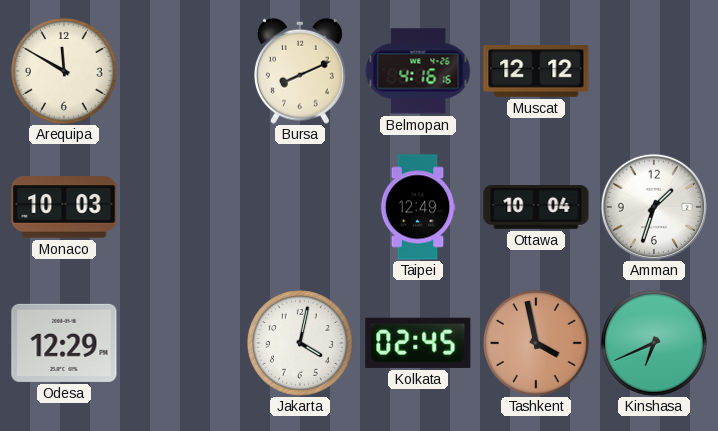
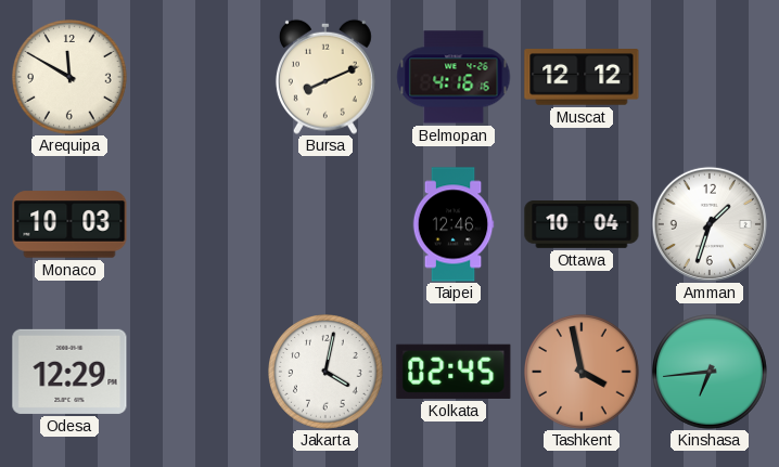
Taipei: 12:49 -> 12:46 (454, 224)
Kinshasa: 6:41 -> 6:44 (710, 373)
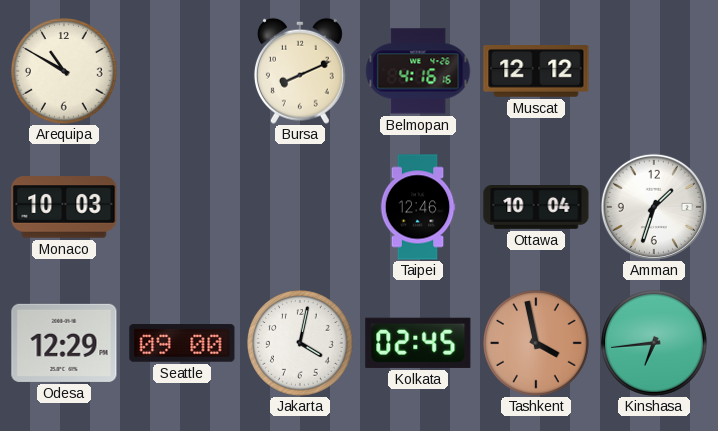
Arequipa: 11:50 -> 10:50 (64, 72)
Seattle: none -> 09:00 (182, 343)
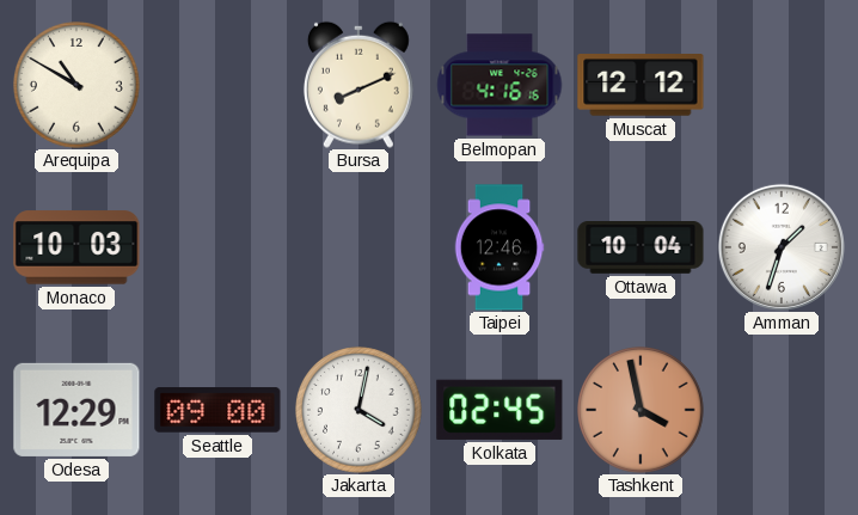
Kinshasa: 6:44 -> none (654, 344)
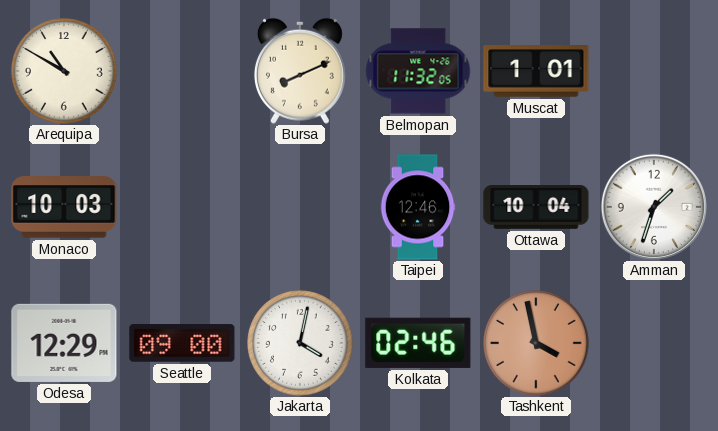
Belmopan: 4:16 -> 11:32 (418, 71)
Muscat: 12:12 -> 1:01 (536, 71)
Kolkata: 02:45 -> 02:46 (418, 343)
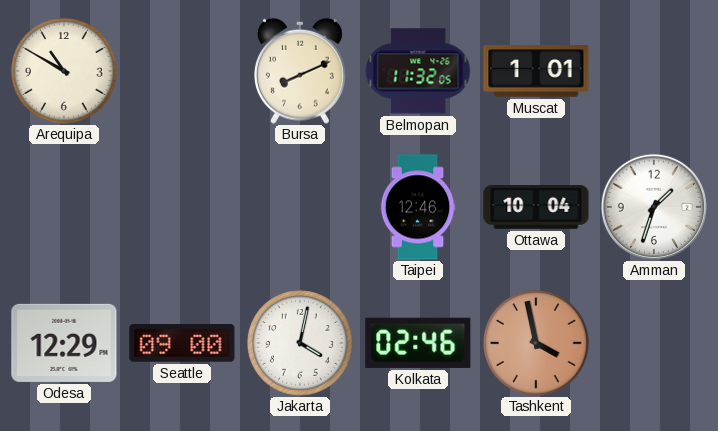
Monaco: 10:03 -> none (64, 207)
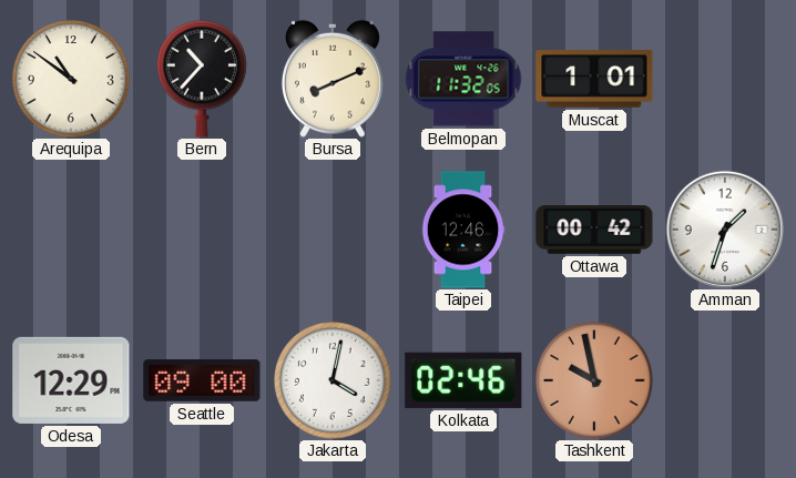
Arequipa: 10:50 -> 10:51 (71, 80)
Bern: none -> 10:37 (203, 79)
Ottawa: 10:04 -> 00:42 (594, 231)
Tashkent: 3:58 -> 9:58 (594, 382)
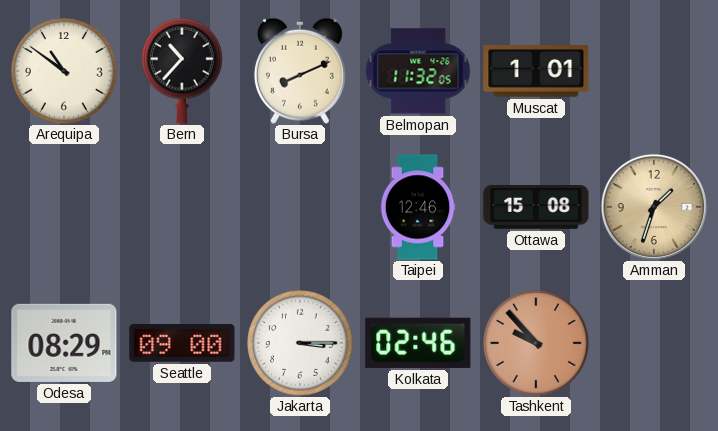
Ottawa: 00:42 -> 15:08 (536, 208)
Amman dial: white -> champagne (654, 207)
Odesa: 12:29 -> 08:29 (64, 343)
Jakarta: 4:02 -> 3:15 (300, 344)
Tashkent: 9:58 -> 9:53 (536, 344)
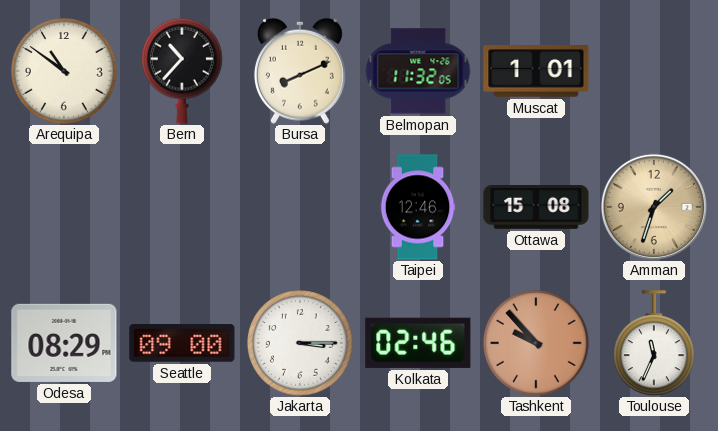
Toulouse: none -> 11:34 (655, 343)
